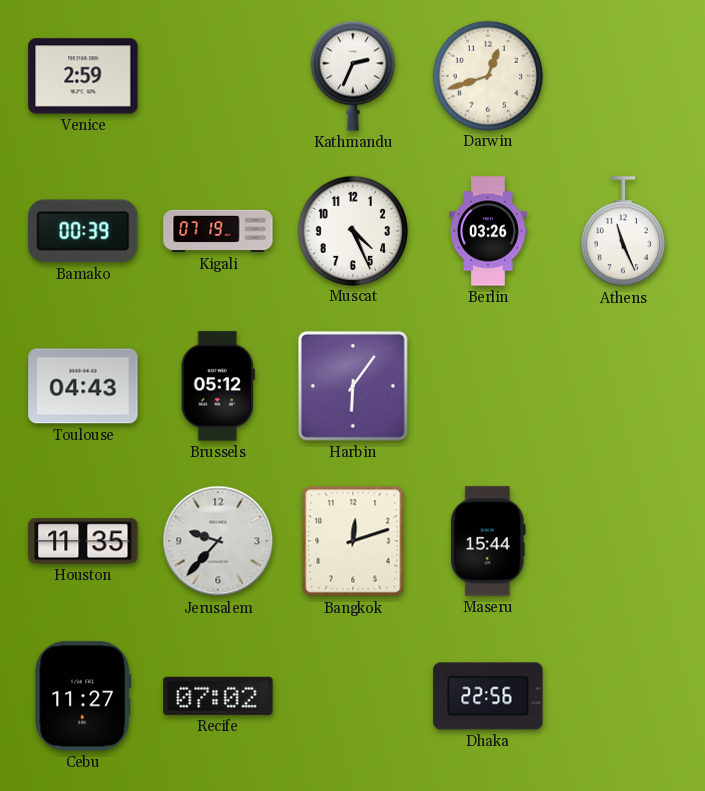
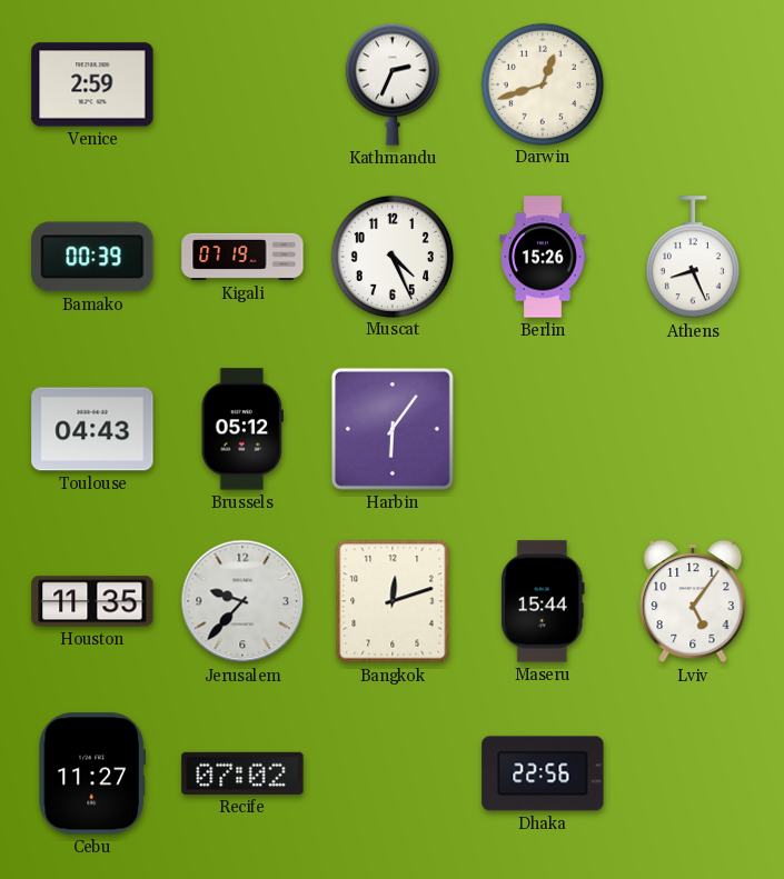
Berlin: 03:26 -> 15:26 (543, 257)
Athens: 11:26 -> 8:26 (693, 258)
Lviv: none -> 5:06 (693, 601)
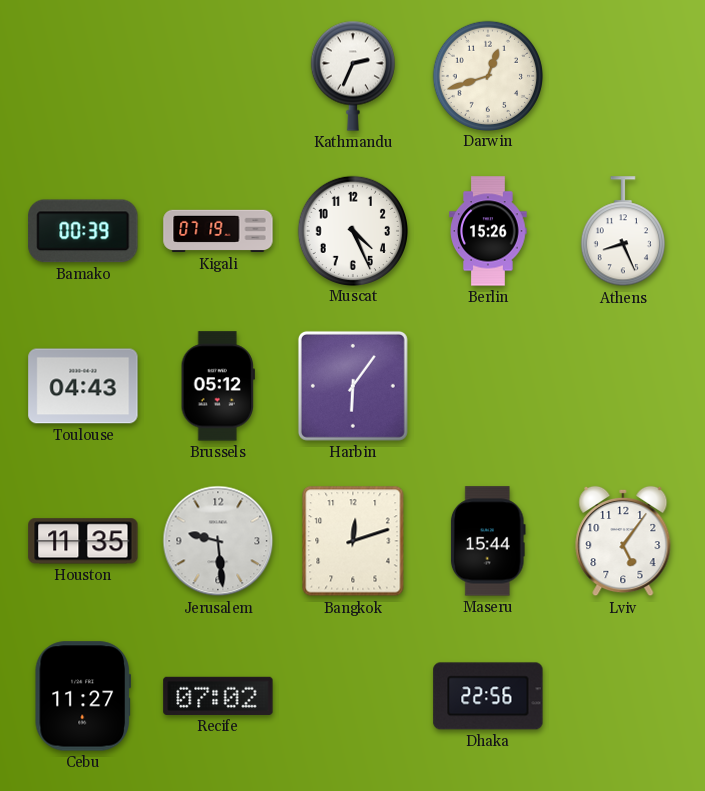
Venice: 2:59 -> none (92, 84)
Jerusalem: 9:37 -> 9:29 (218, 541)
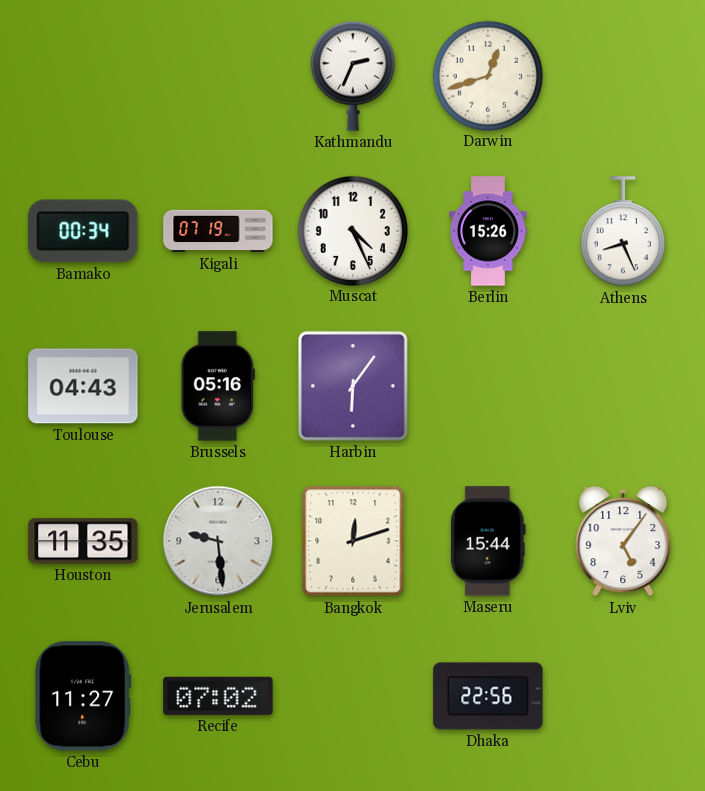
Bamako: 00:39 -> 00:34 (83, 231)
Brussels: 05:12 -> 05:16 (218, 386)
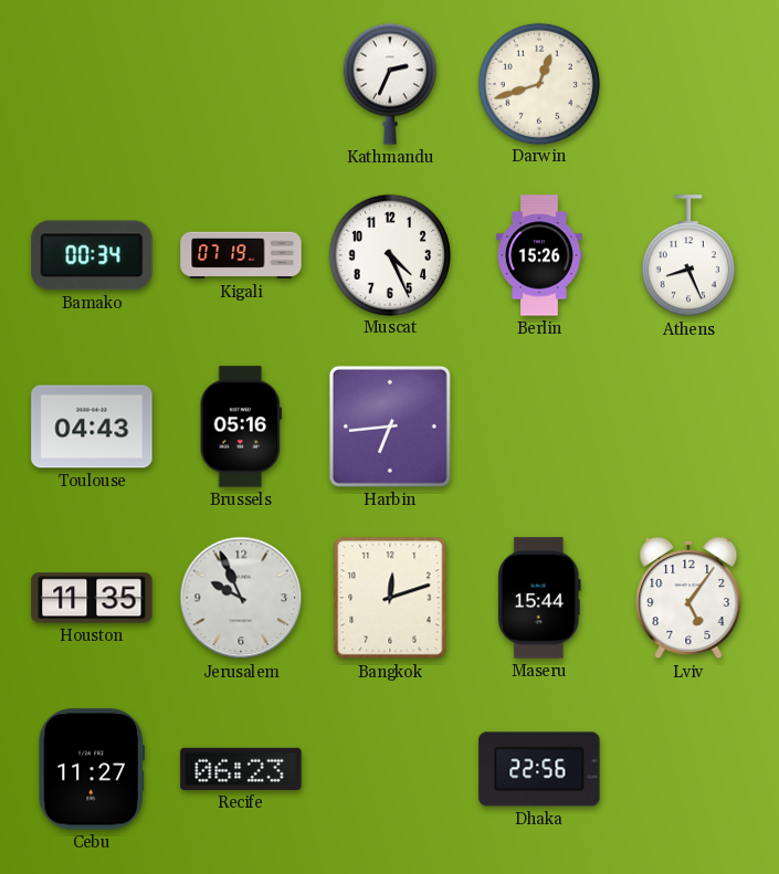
Harbin: 6:06 -> 6:44 (390, 427)
Jerusalem: 9:29 -> 9:56 (241, 598)
Recife: 07:02 -> 06:23 (241, 769)
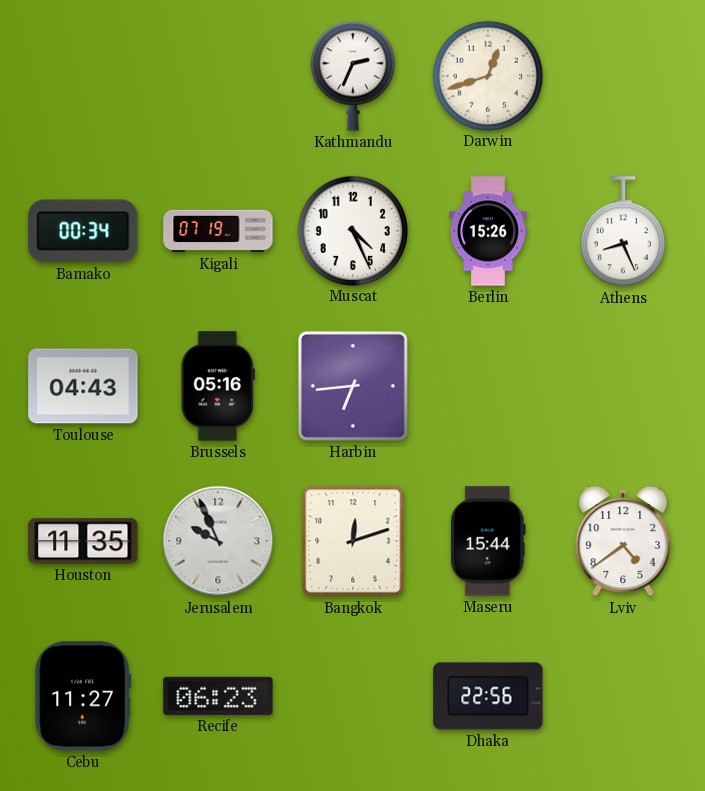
Lviv: 5:06 -> 4:39 (623, 541)
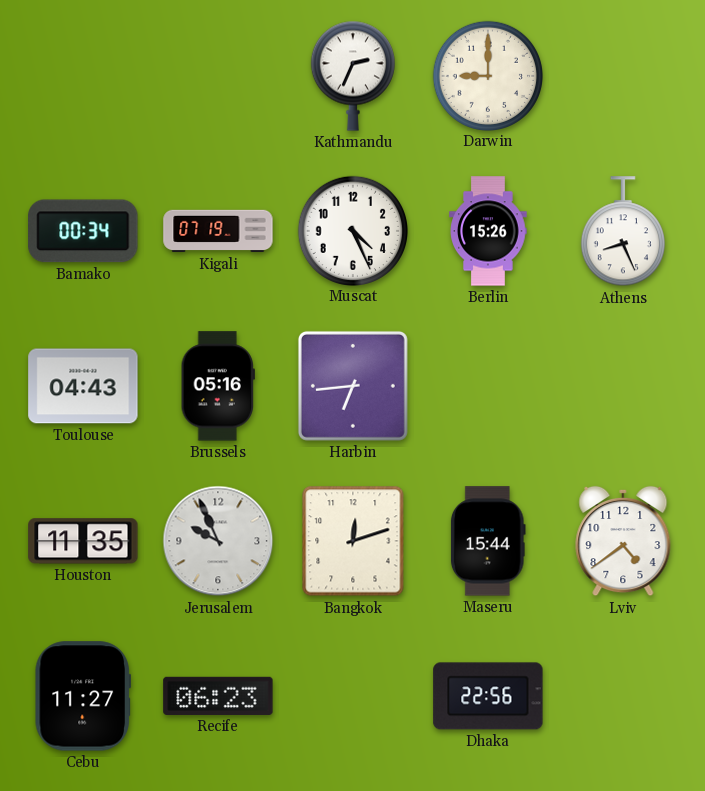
Darwin: 12:42 -> 9:00 (487, 75)
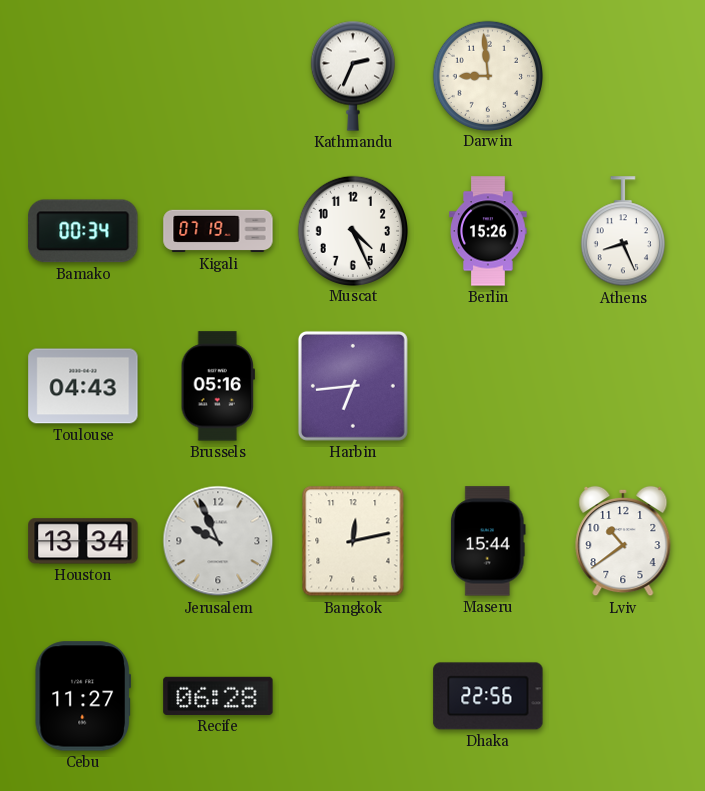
Darwin: 9:00 -> 8:59 (487, 75)
Houston: 11:35 -> 13:34 (83, 541)
Bangkok: 12:12 -> 12:13 (353, 541)
Lviv: 4:39 -> 10:39 (623, 541)
Recife: 06:23 -> 06:28 (218, 696)
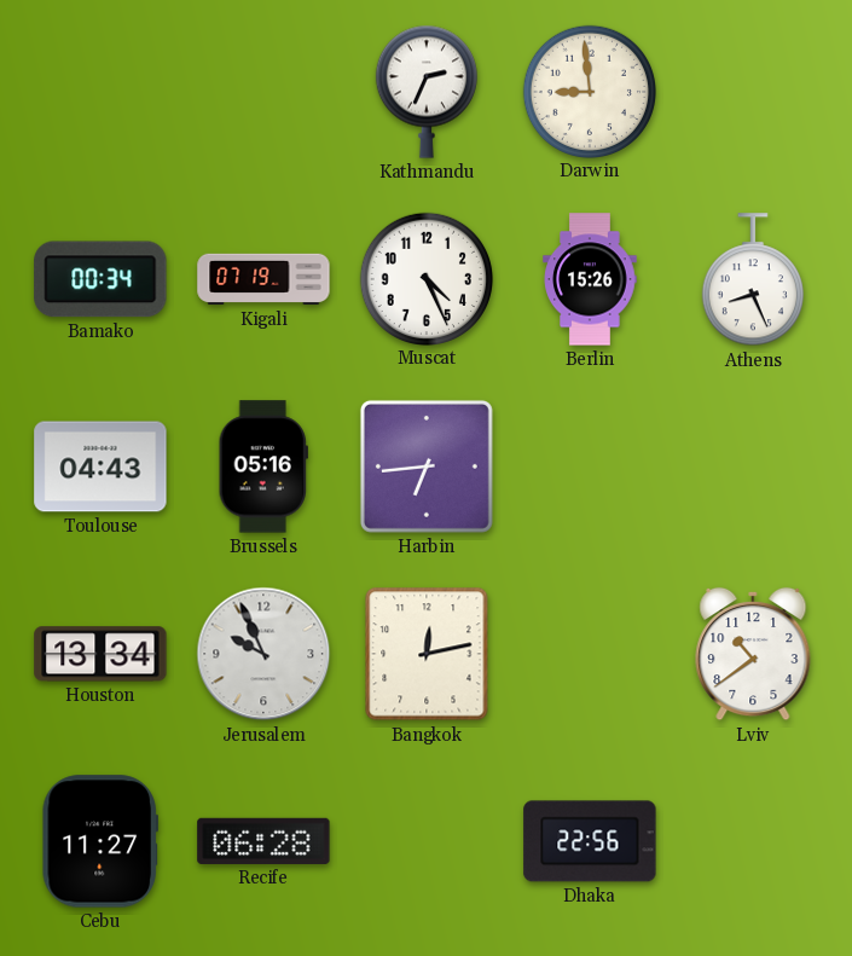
Maseru: 15:44 -> none (488, 541)
